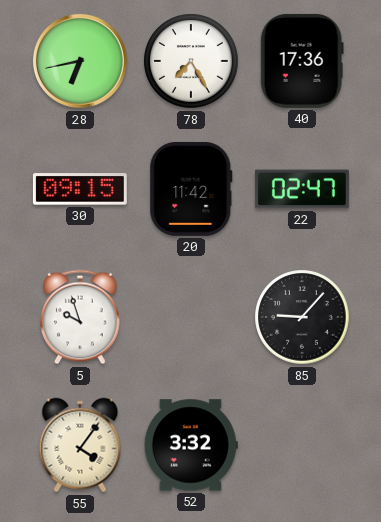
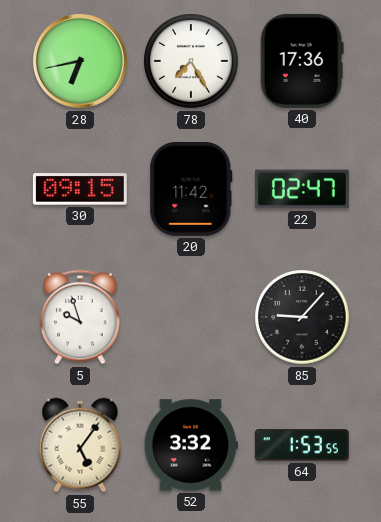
55: 4:06 -> 5:06 (80, 445)
64: none -> 1:53 (302, 445)
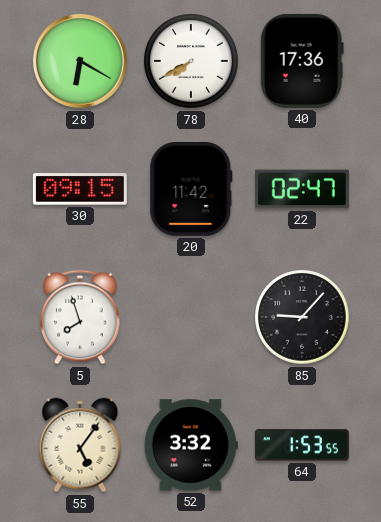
28: 6:43 -> 6:20 (80, 61)
78: 7:25 -> 7:40 (191, 61)
5: 9:57 -> 7:57 (80, 317)
